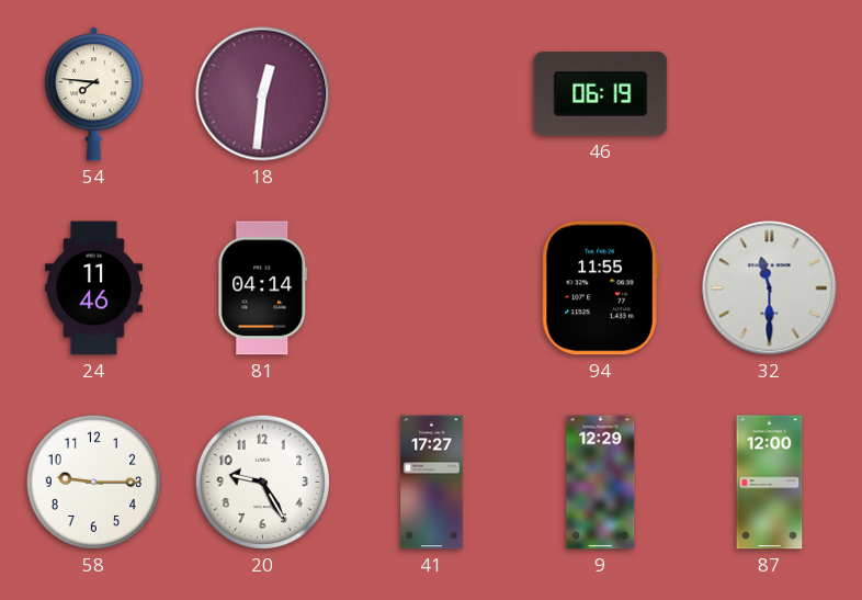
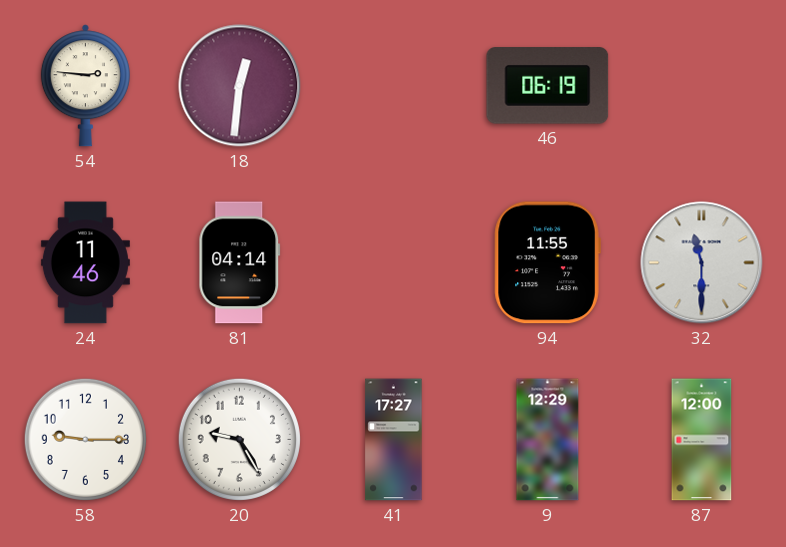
54: 7:46 -> 2:46 (85, 86)
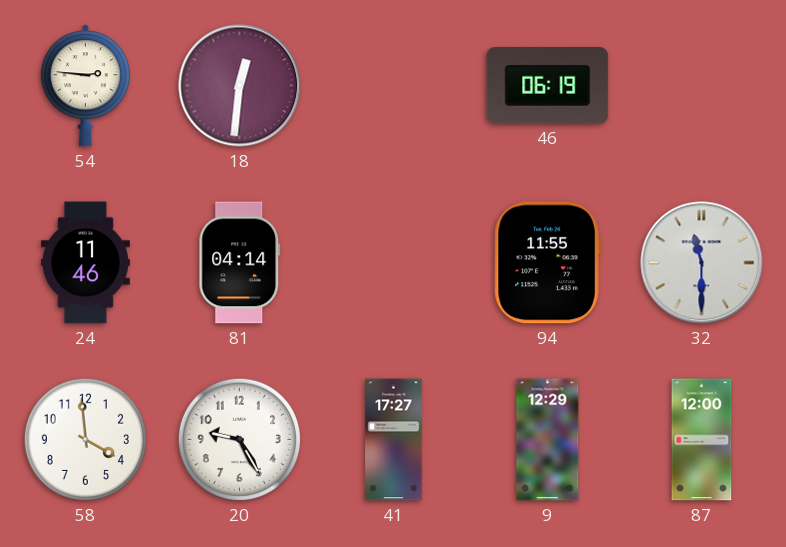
58: 9:15 -> 3:59 (85, 439)
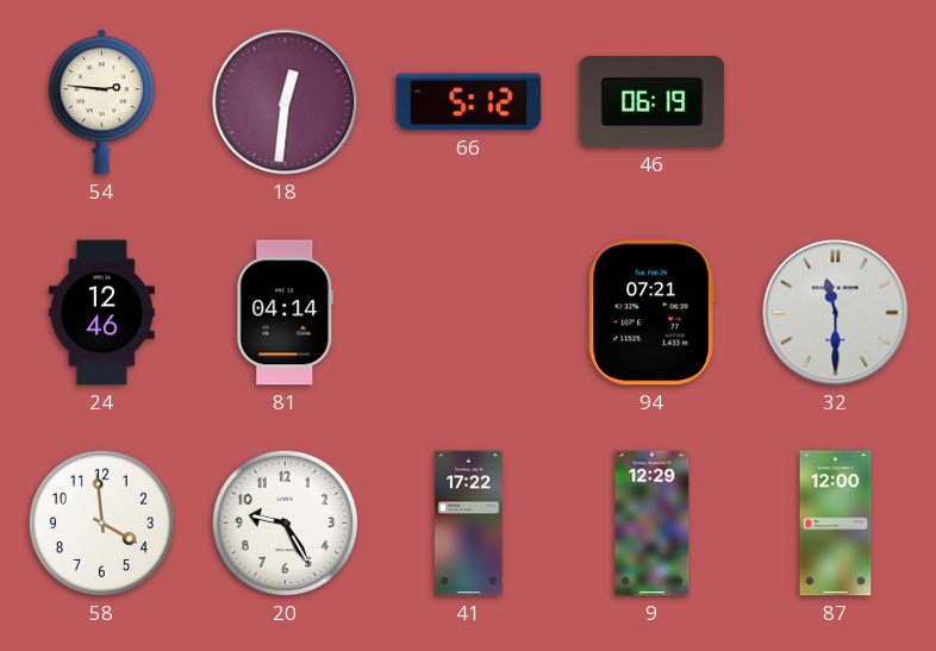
66: none -> 5:12 (469, 102)
24: 11:46 -> 12:46 (101, 313)
94: 11:55 -> 07:21 (651, 313)
41: 17:27 -> 17:22 (469, 524)
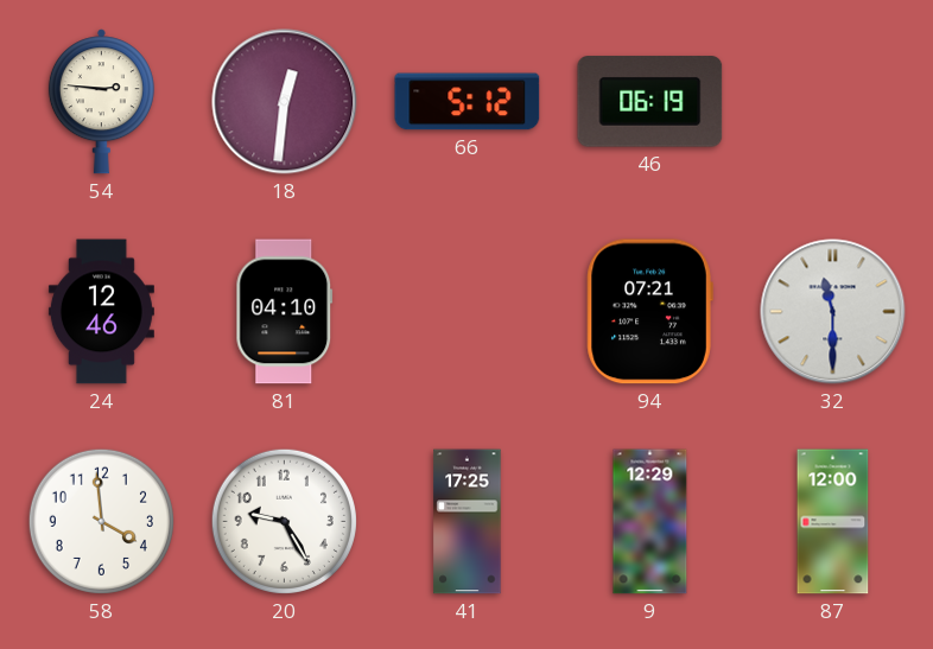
81: 04:14 -> 04:10 (285, 312)
41: 17:22 -> 17:25 (468, 522)
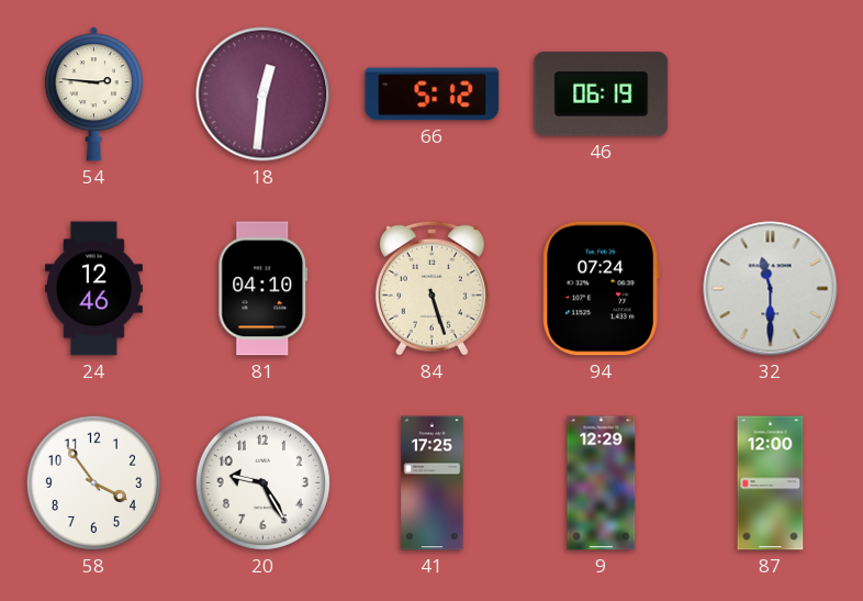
84: none -> 5:27 (431, 288)
94: 07:21 -> 07:24 (601, 289)
58: 3:59 -> 3:54 (93, 482)
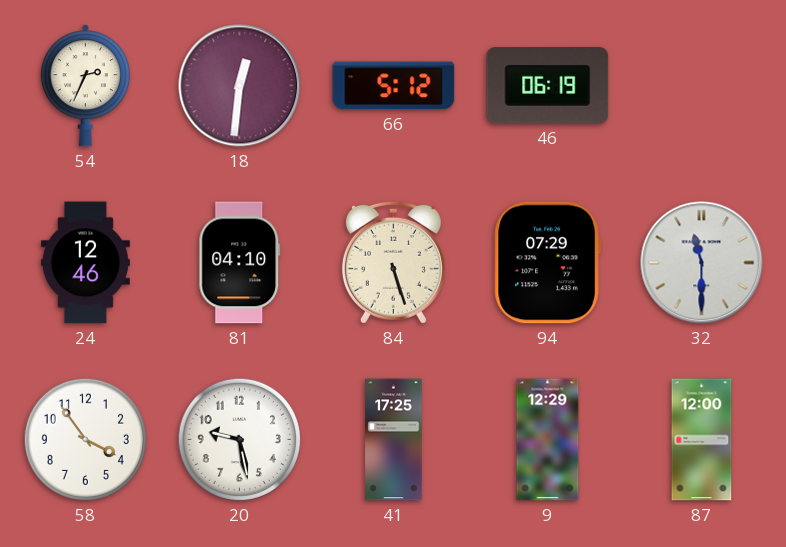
54: 2:46 -> 2:34 (85, 86)
94: 07:24 -> 07:29 (547, 263)
20: 9:25 -> 9:28 (239, 439)
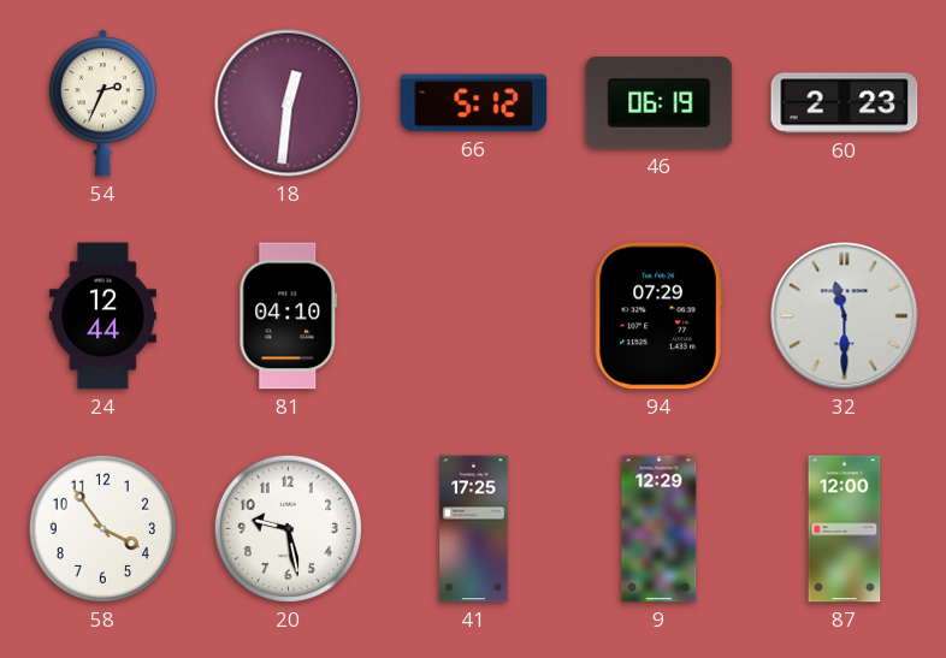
60: none -> 2:23 (845, 103)
24: 12:46 -> 12:44 (102, 316)
84: 5:27 -> none (393, 262)
